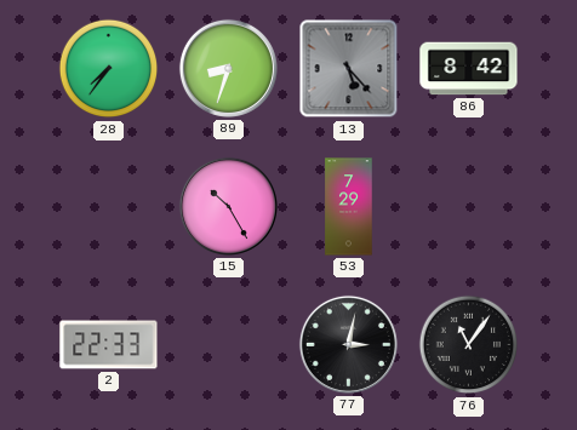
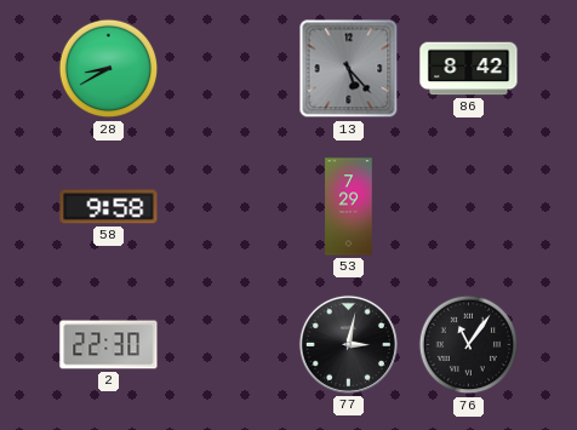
28: 7:36 -> 8:40 (109, 69)
89: 8:33 -> none (228, 68)
58: none -> 9:58 (109, 207)
15: 10:25 -> none (228, 206)
2: 22:33 -> 22:30 (109, 345)
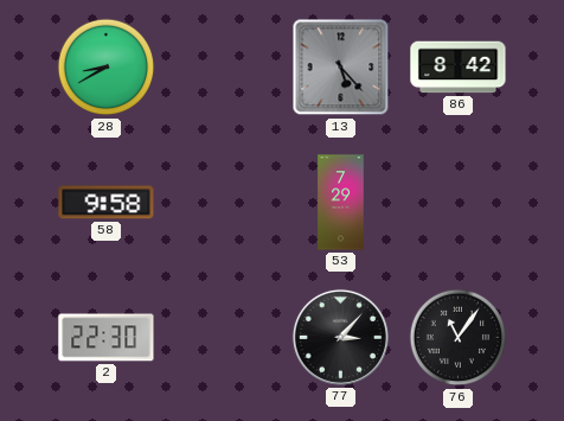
77: 3:02 -> 3:07 (340, 337)
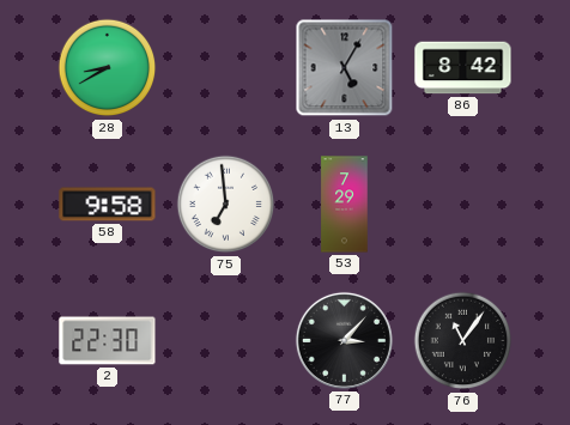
13: 5:23 -> 5:05 (345, 68)
75: none -> 6:59 (226, 205)
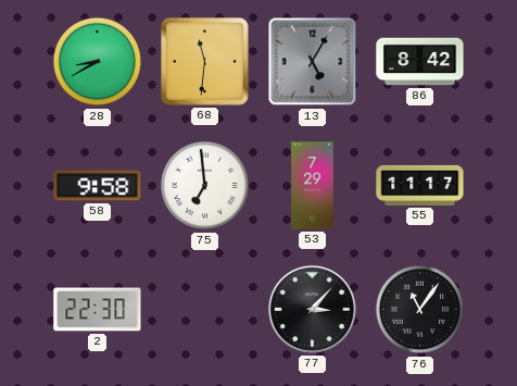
68: none -> 11:31 (205, 62)
55: none -> 11:17 (420, 185)
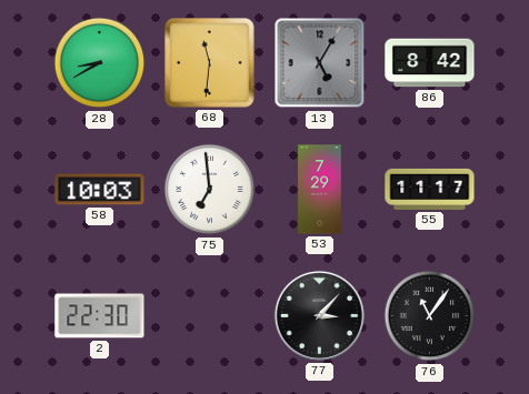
58: 9:58 -> 10:03 (100, 190)
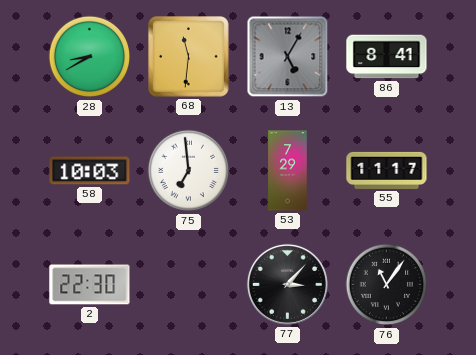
86: 8:42 -> 8:41 (387, 57)
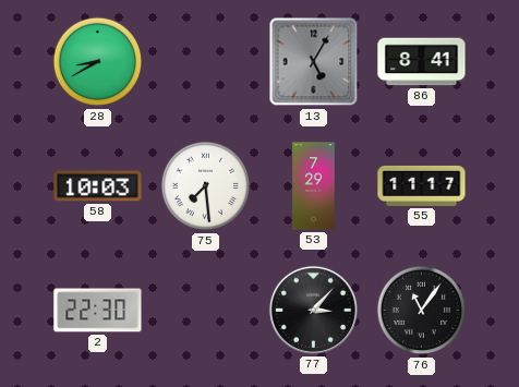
68: 11:31 -> none (189, 57)
75: 6:59 -> 7:29 (206, 186)
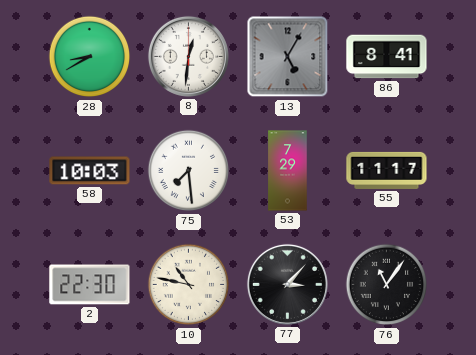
8: none -> 12:31 (188, 56)
10: none -> 10:47 (189, 285)
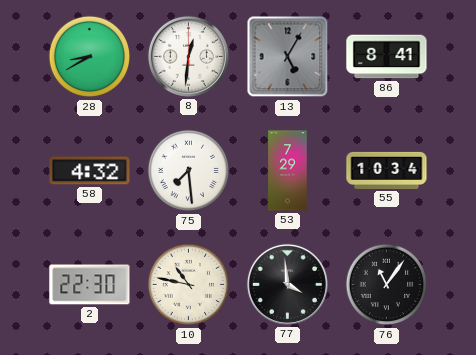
58: 10:03 -> 4:32 (90, 171)
55: 11:17 -> 10:34 (387, 170)
77: 3:07 -> 3:59 (287, 284)
